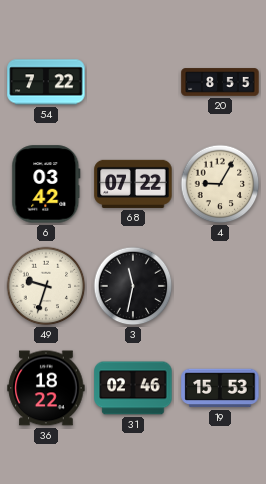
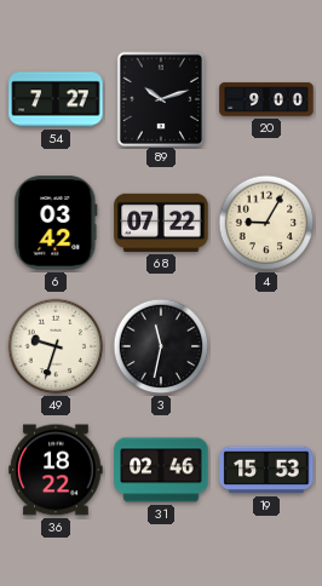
54: 7:22 -> 7:27 (56, 99)
89: none -> 10:12 (160, 98)
20: 8:55 -> 9:00 (266, 99)
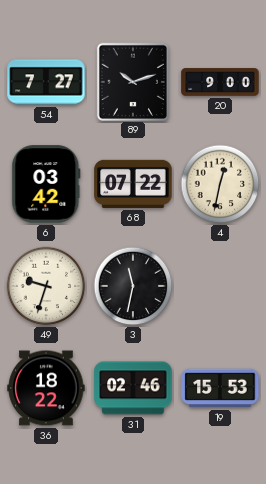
4: 9:05 -> 12:32 (220, 184)
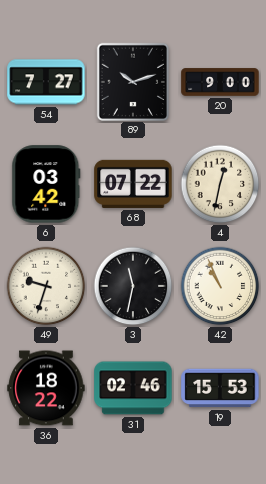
42: none -> 10:56 (220, 286)
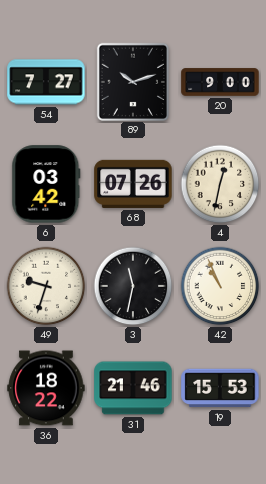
68: 07:22 -> 07:26 (133, 184)
31: 02:46 -> 21:46 (133, 388)
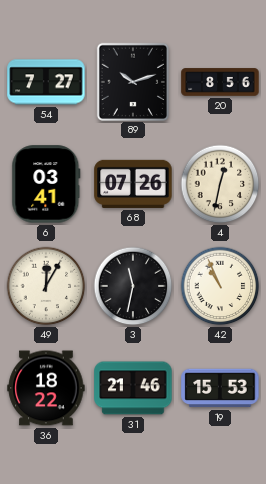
20: 9:00 -> 8:56 (220, 82)
6: 03:42 -> 03:41 (46, 184)
49: 9:33 -> 12:05 (46, 286)
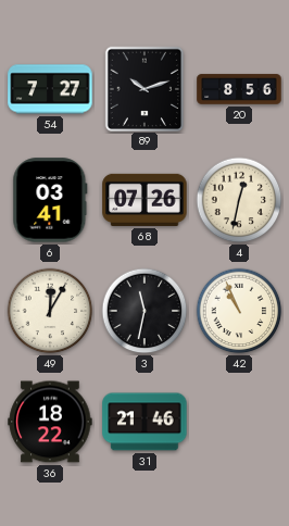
19: 15:53 -> none (220, 388)
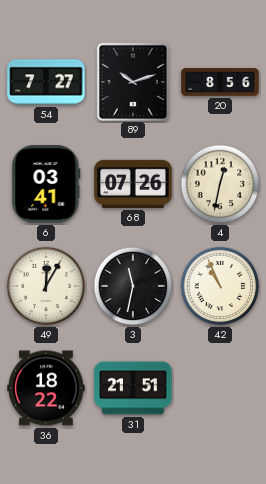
31: 21:46 -> 21:51 (133, 388)
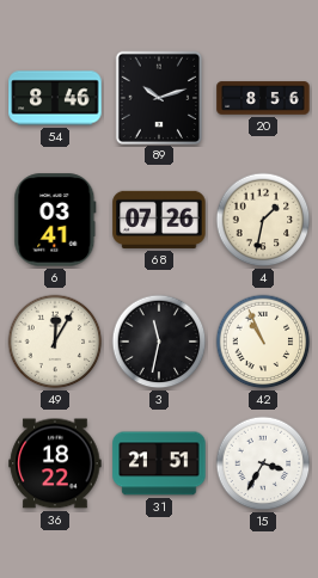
54: 7:27 -> 8:46 (55, 98)
4: 12:32 -> 1:32 (263, 220)
15: none -> 3:35 (263, 463)
